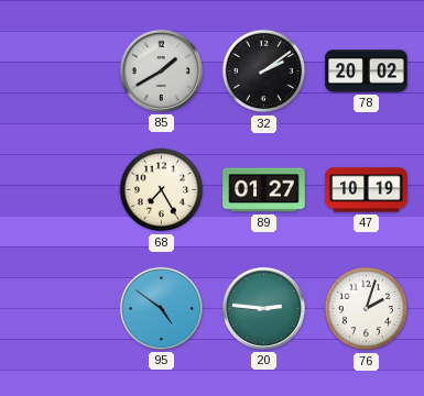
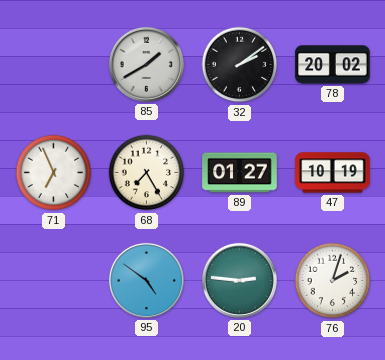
71: none -> 6:56 (54, 173)
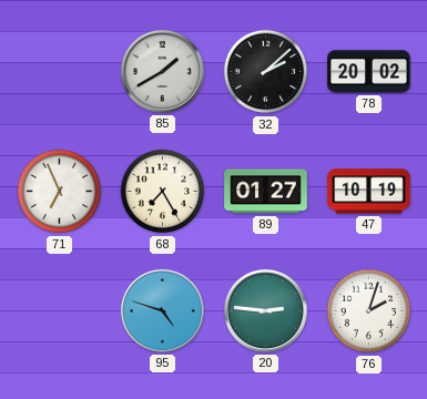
32: 2:09 -> 2:08 (266, 72)
95: 4:51 -> 4:48 (162, 310)
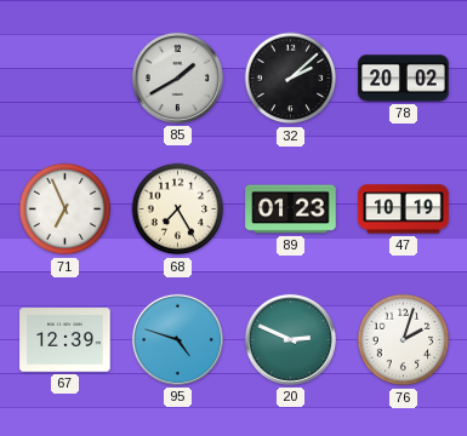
89: 01:27 -> 01:23 (291, 210)
67: none -> 12:39 (66, 340)
20: 2:46 -> 2:49 (290, 339)
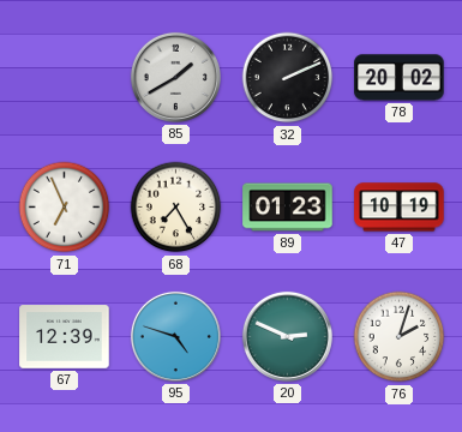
32: 2:08 -> 2:11 (288, 78)
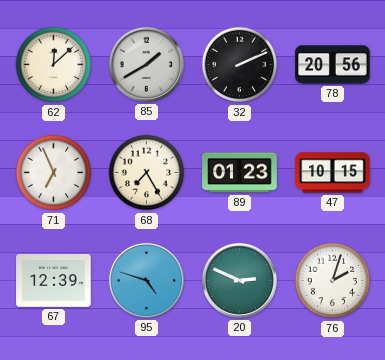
62: none -> 12:08 (54, 65)
78: 20:02 -> 20:56 (333, 65)
47: 10:19 -> 10:15 (333, 173)
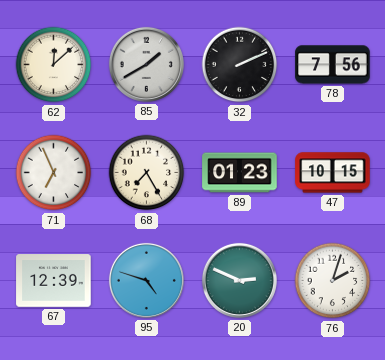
78: 20:56 -> 7:56 (333, 65)
